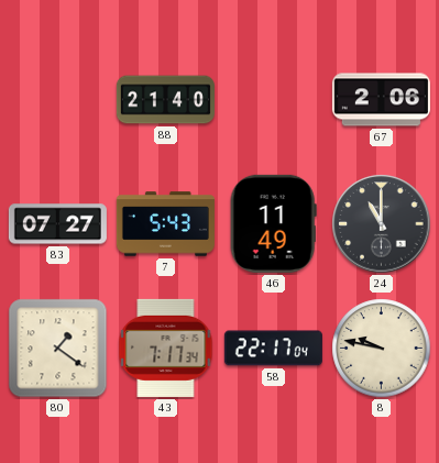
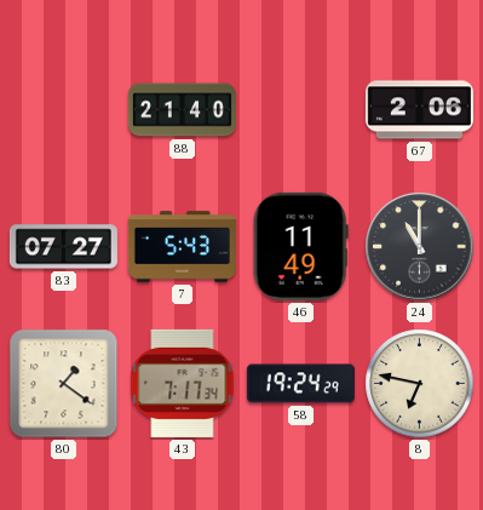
58: 22:17 -> 19:24 (300, 384)
8: 9:47 -> 6:47 (420, 384)
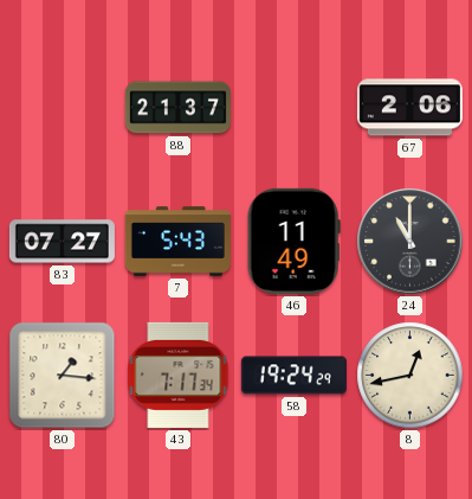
88: 21:40 -> 21:37 (177, 108)
80: 1:21 -> 1:16 (63, 376)
8: 6:47 -> 12:43 (410, 376)
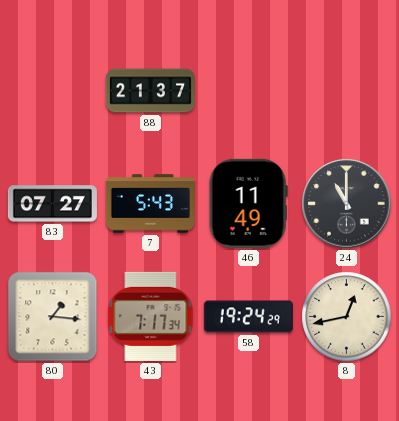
67: 2:06 -> none (409, 108)
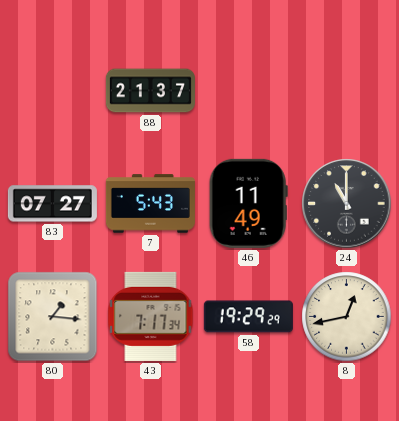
58: 19:24 -> 19:29 (248, 317)
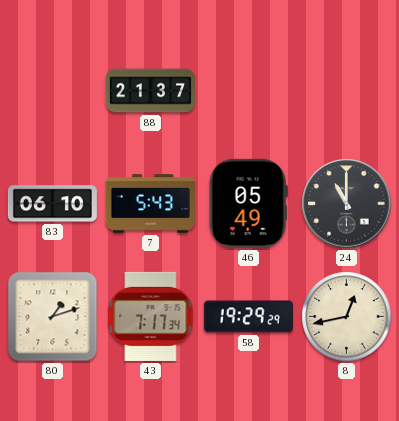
83: 07:27 -> 06:10 (52, 204)
46: 11:49 -> 05:49 (248, 203)
80: 1:16 -> 1:12 (53, 317)
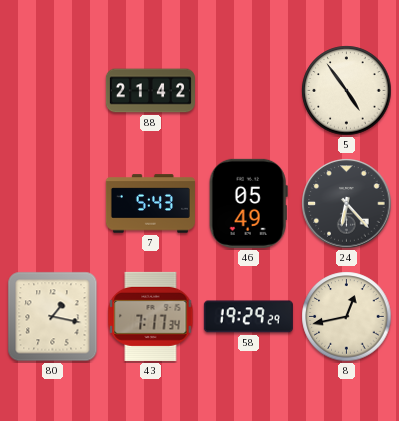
88: 21:37 -> 21:42 (150, 91)
5: none -> 4:54 (347, 91)
83: 06:10 -> none (52, 204)
24: 11:00 -> 6:23 (347, 204)
80: 1:12 -> 1:17 (53, 317)
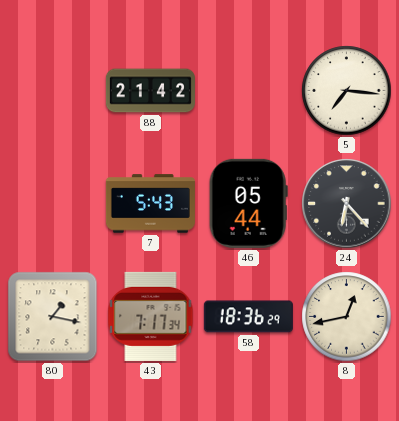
5: 4:54 -> 7:16 (347, 91)
46: 05:49 -> 05:44 (248, 203)
58: 19:29 -> 18:36 (248, 317)
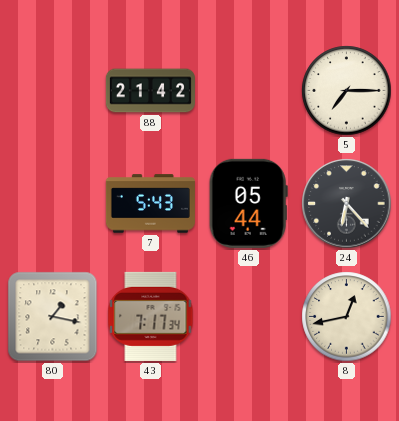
5: 7:16 -> 7:15 (347, 91)
58: 18:36 -> none (248, 317)
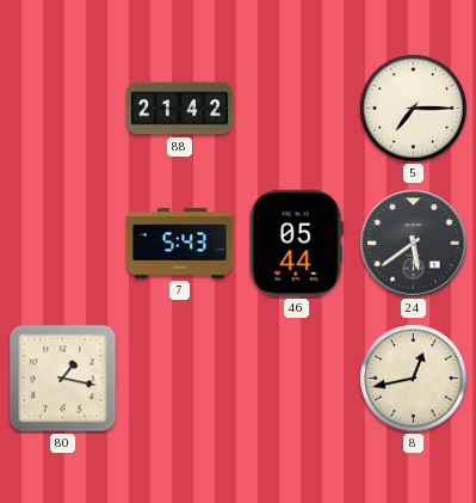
24: 6:23 -> 5:39 (414, 244)
43: 7:17 -> none (151, 316)
